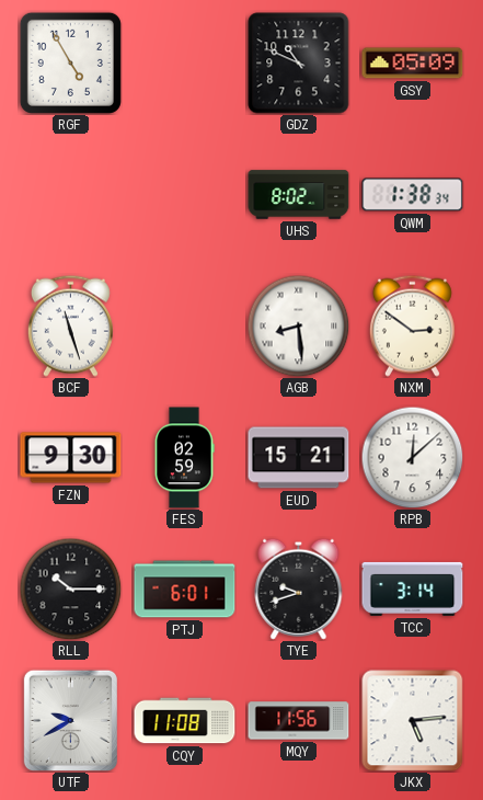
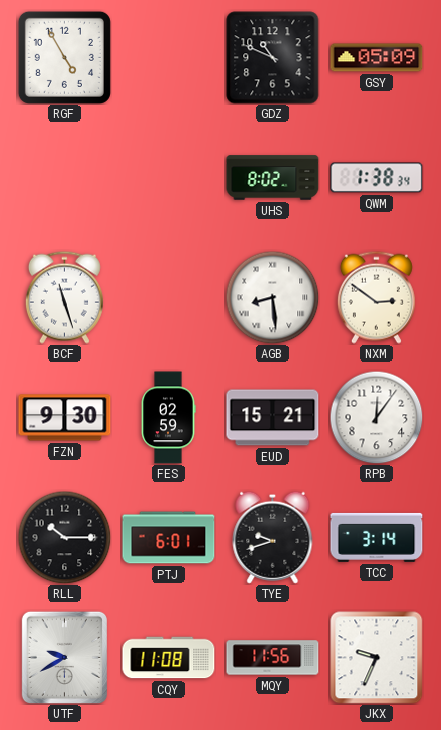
RPB: 12:08 -> 12:06 (376, 417)
JKX: 5:14 -> 9:34 (377, 658)
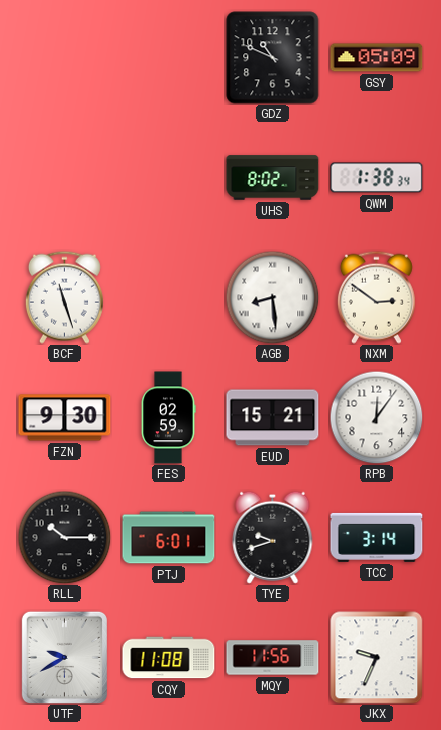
RGF: 4:55 -> none (64, 57)
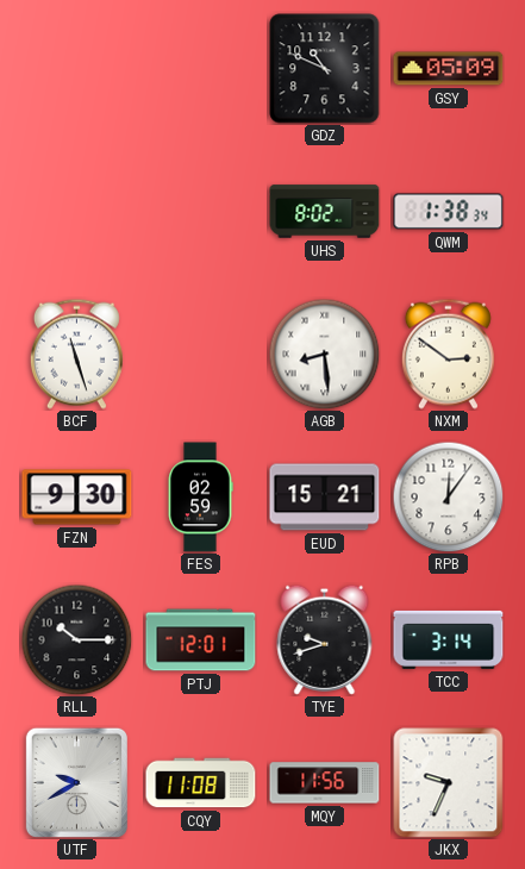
PTJ: 6:01 -> 12:01 (201, 640)
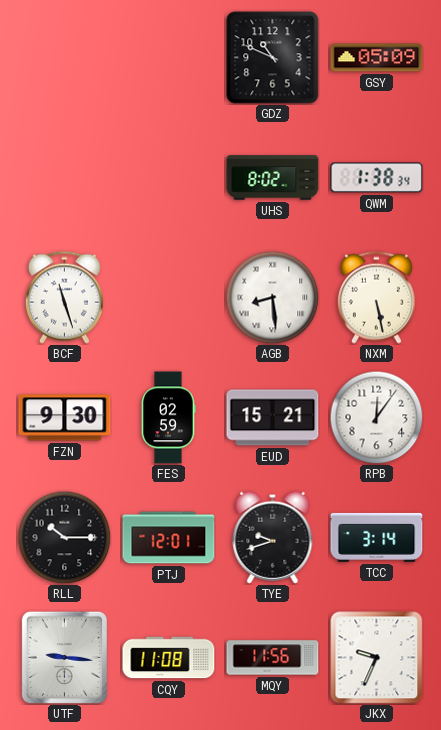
NXM: 2:51 -> 5:28 (376, 297)
UTF: 9:40 -> 9:16 (64, 657)
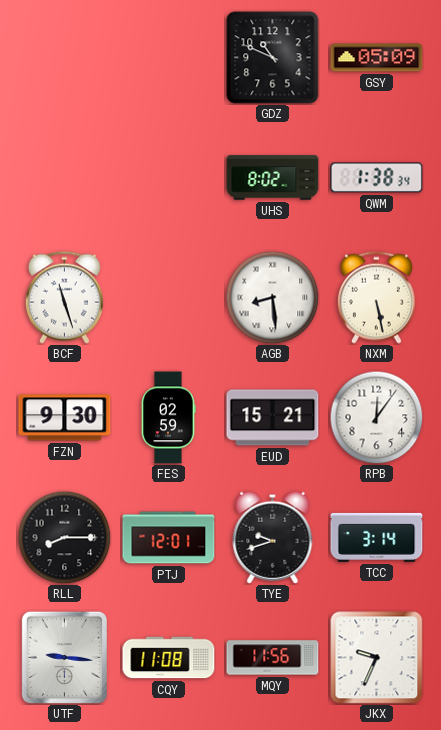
RLL: 10:15 -> 8:15 (64, 537)
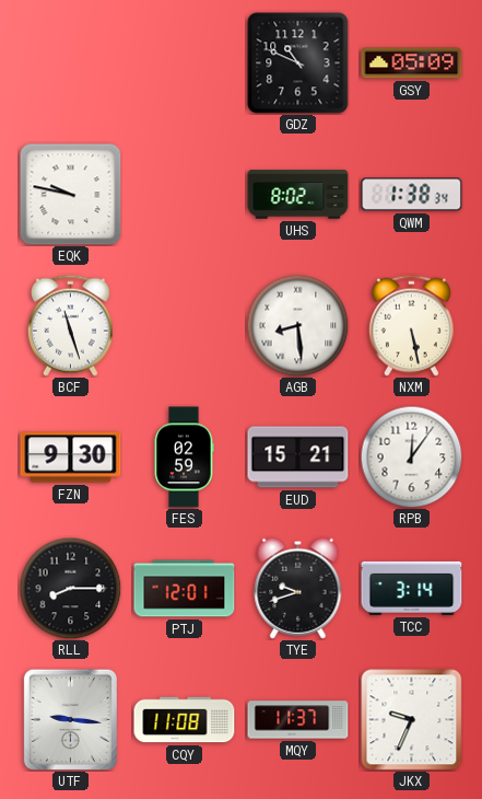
EQK: none -> 9:47 (71, 195)
MQY: 11:56 -> 11:37 (298, 720)
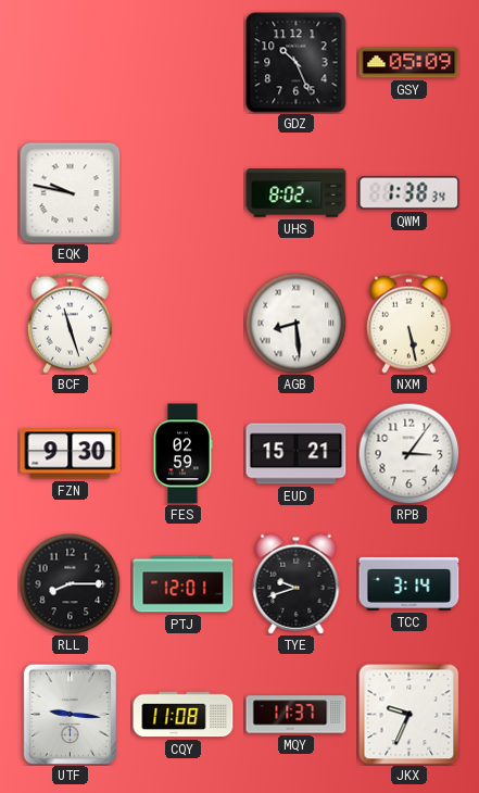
GDZ: 10:49 -> 10:26 (297, 63)
RPB: 12:06 -> 3:06 (408, 453)
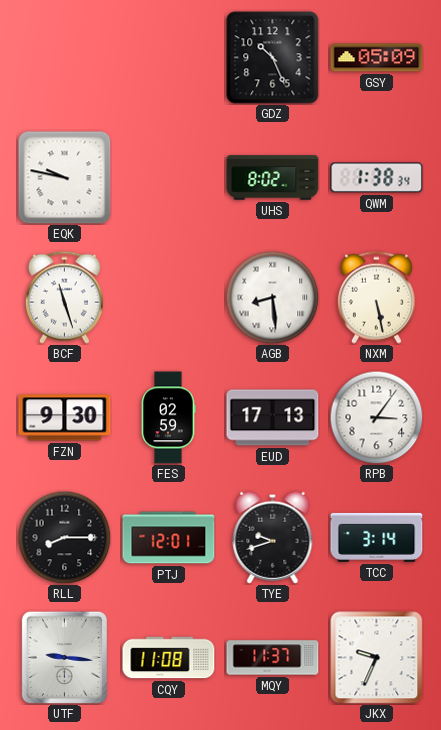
EUD: 15:21 -> 17:13 (273, 418)
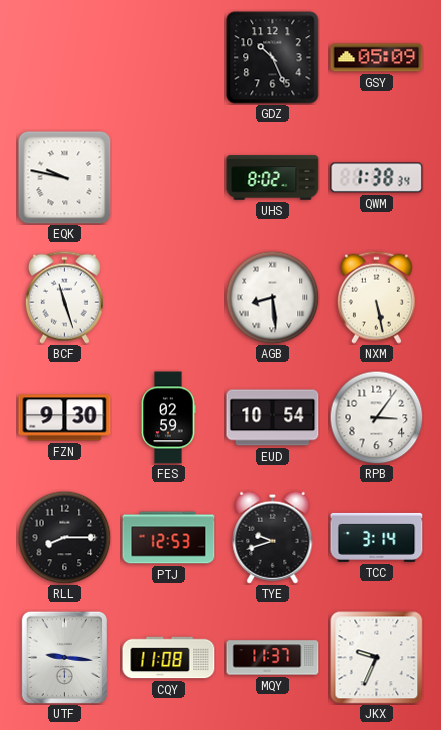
EUD: 17:13 -> 10:54 (273, 418)
PTJ: 12:01 -> 12:53 (169, 538)
